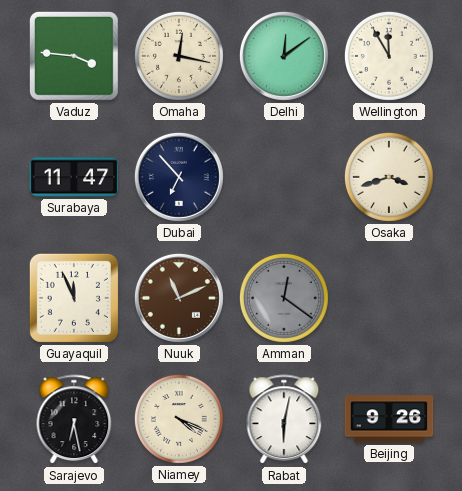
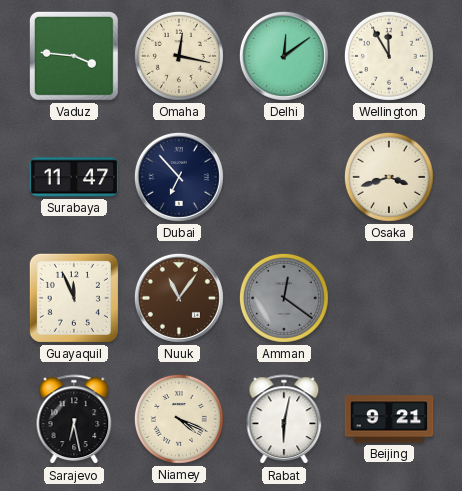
Nuuk: 11:11 -> 11:06 (179, 298)
Beijing: 9:26 -> 9:21 (389, 419)
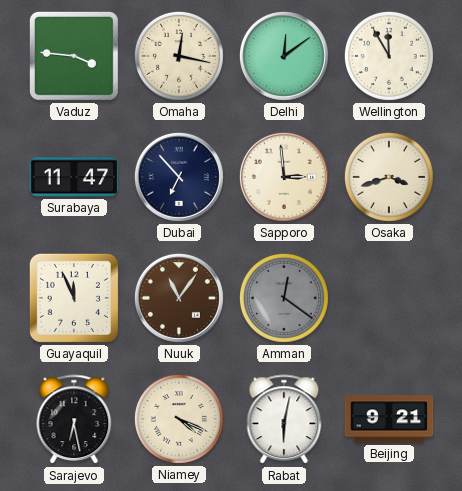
Sapporo: none -> 2:59 (284, 177)
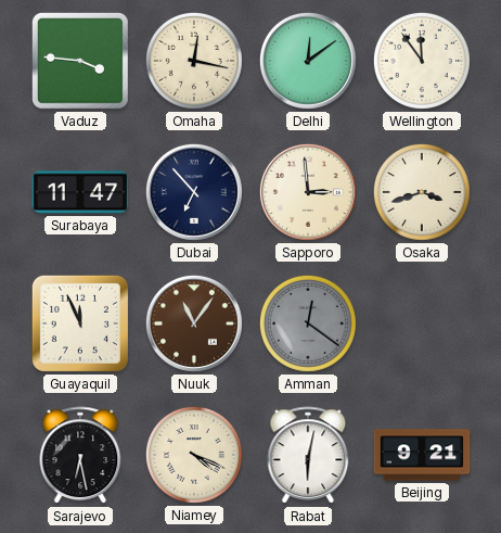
Wellington: 11:55 -> 11:54 (422, 61)
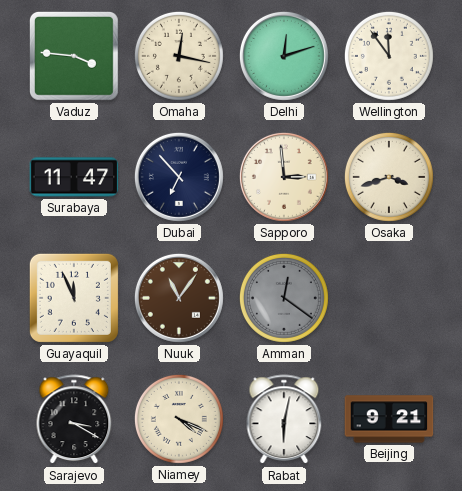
Delhi: 12:09 -> 12:12 (284, 56)
Sarajevo: 6:28 -> 3:20 (74, 420)
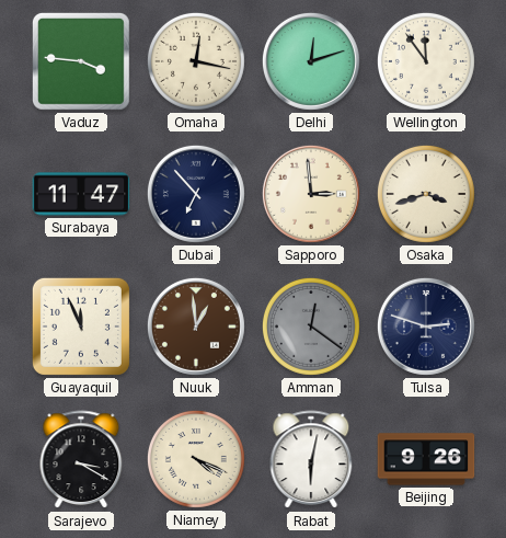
Nuuk: 11:06 -> 12:59 (196, 327)
Tulsa: none -> 2:48 (426, 327)
Beijing: 9:21 -> 9:26 (426, 459)
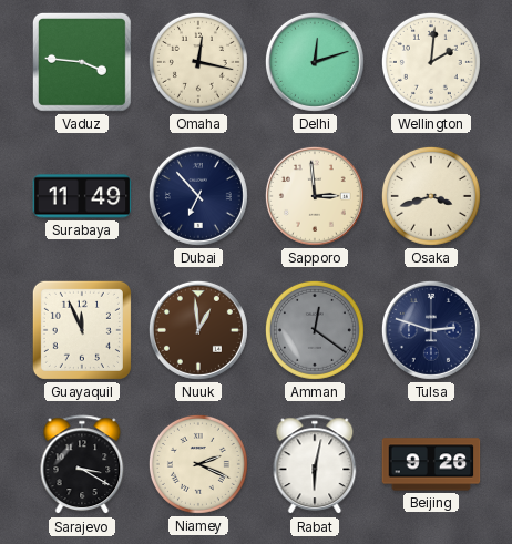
Wellington: 11:54 -> 2:01 (431, 62)
Surabaya: 11:47 -> 11:49 (82, 196)
Niamey: 4:19 -> 2:19 (198, 464)
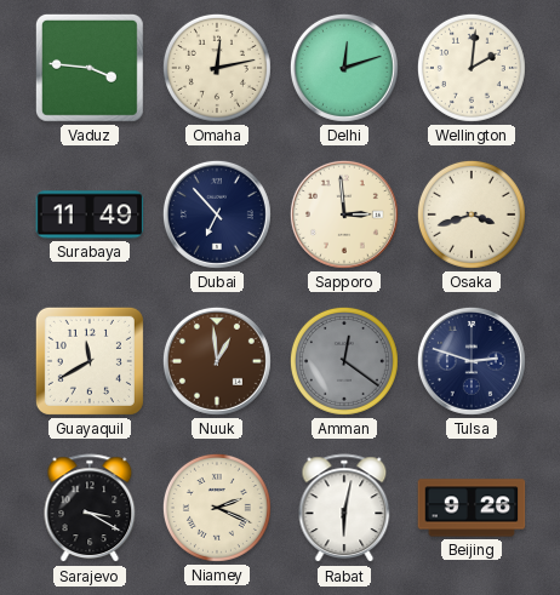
Omaha: 12:17 -> 12:13 (217, 68)
Guayaquil: 11:56 -> 11:40 (90, 361)
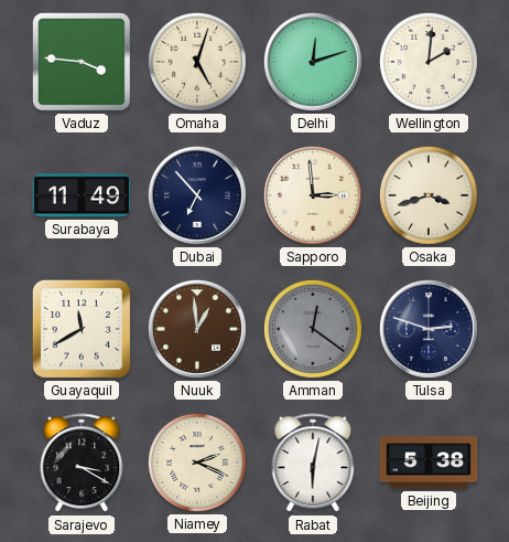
Omaha: 12:13 -> 5:03 (197, 62)
Beijing: 9:26 -> 5:38 (429, 463)
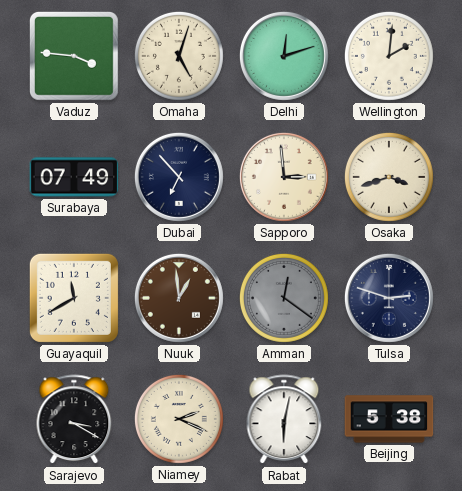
Surabaya: 11:49 -> 07:49 (74, 177)
